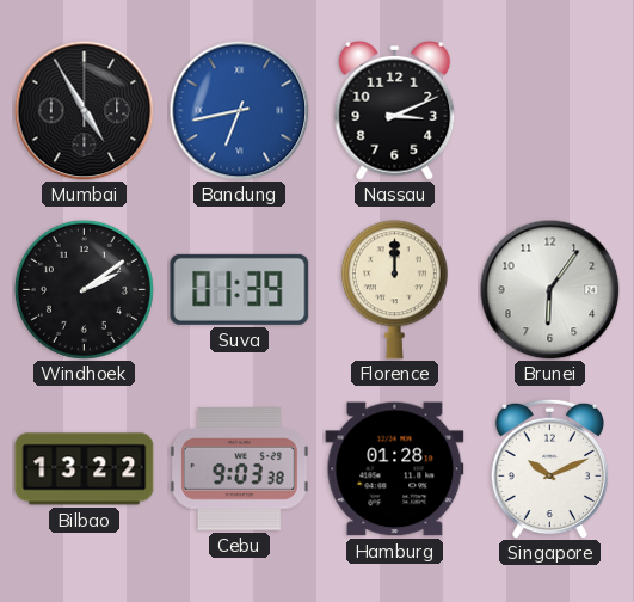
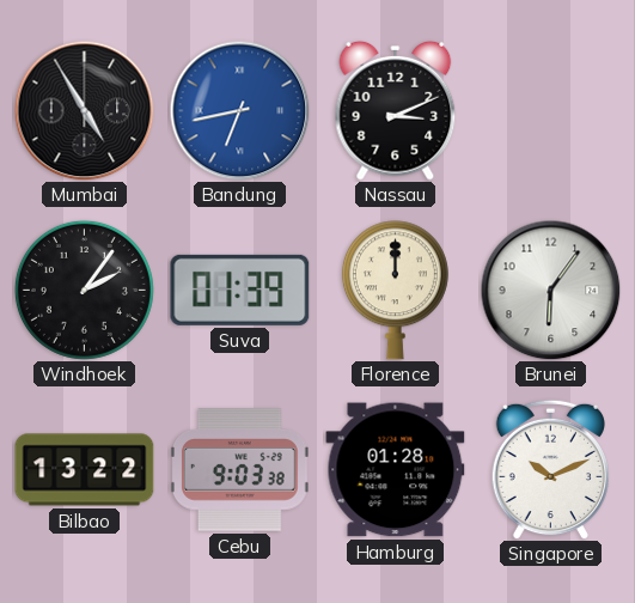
Windhoek: 2:09 -> 2:06 (84, 290)
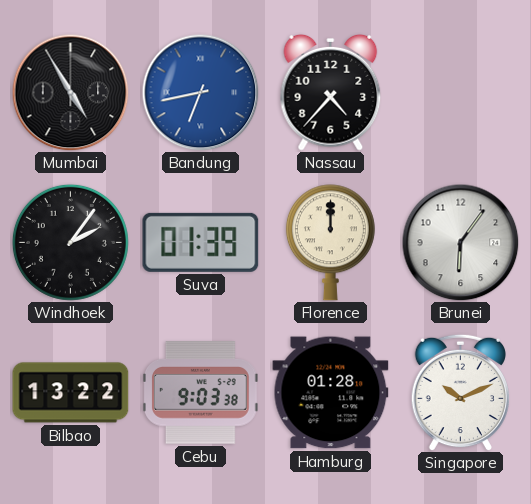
Nassau: 3:11 -> 4:37 (331, 92)
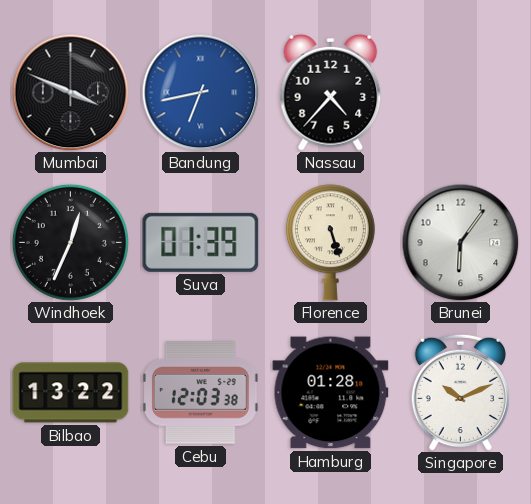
Mumbai: 4:55 -> 3:49 (70, 92)
Windhoek: 2:06 -> 12:34 (70, 242)
Florence: 12:00 -> 5:27 (330, 243)
Cebu: 9:03 -> 12:03 (200, 393)
